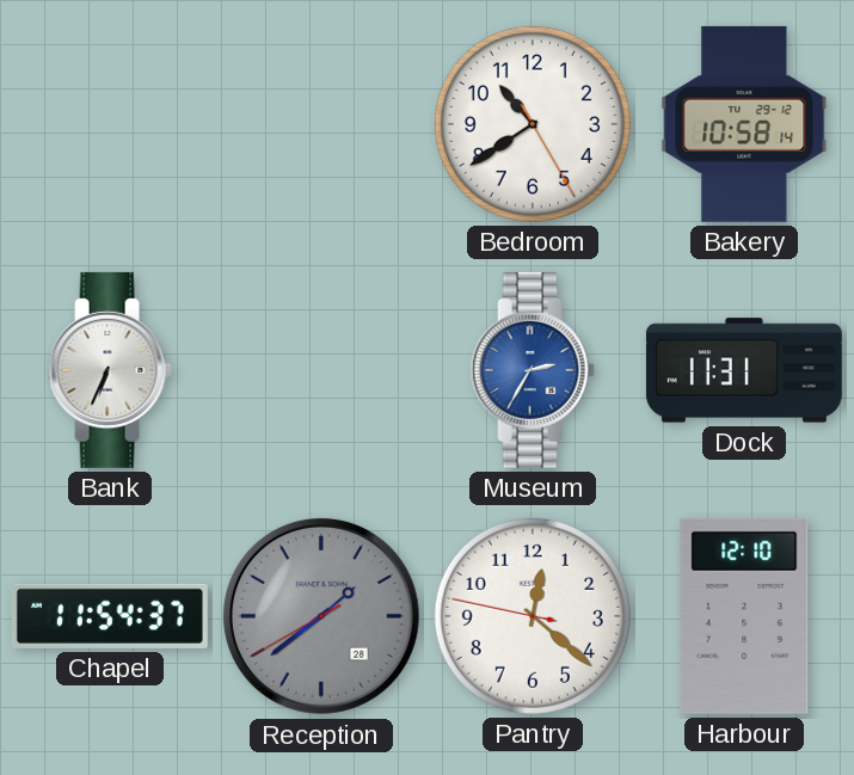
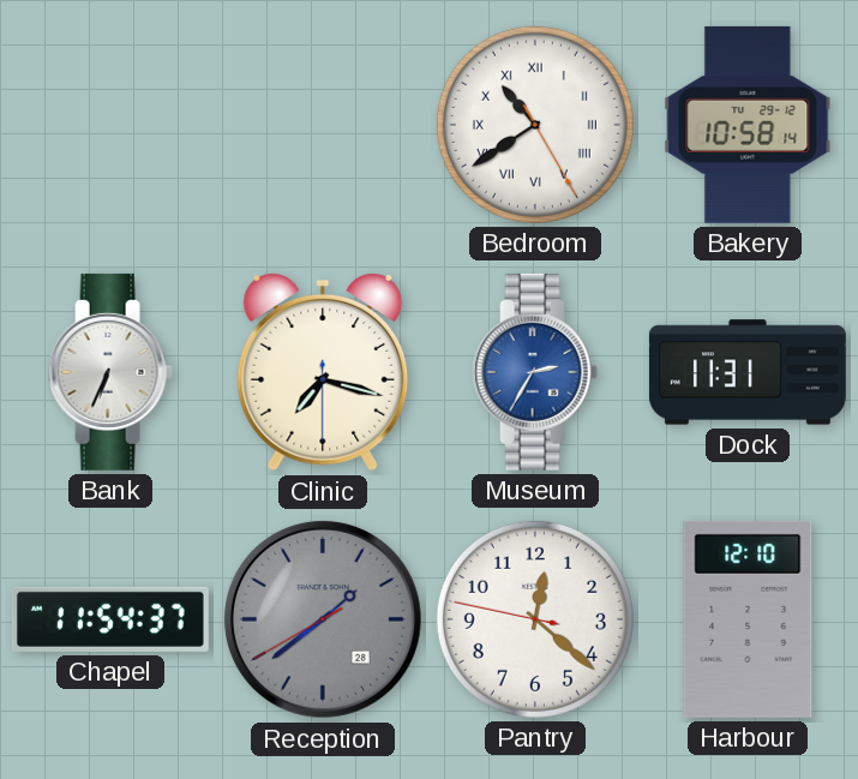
Bedroom numerals: Arabic -> Roman (535, 125)
Clinic: none -> 7:17 (323, 372)
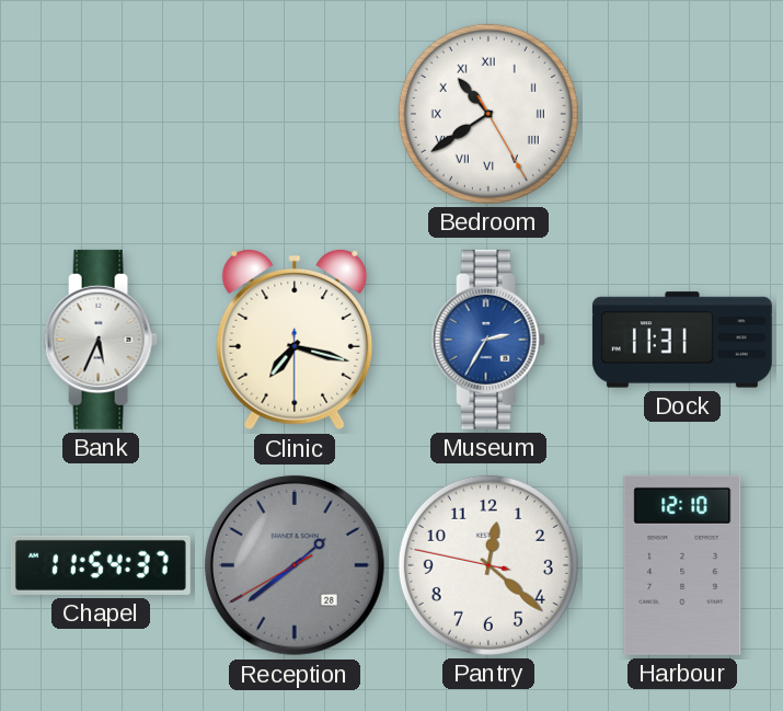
Bakery: 10:58 -> none (748, 125)
Bank: 6:34 -> 5:34 (101, 340)
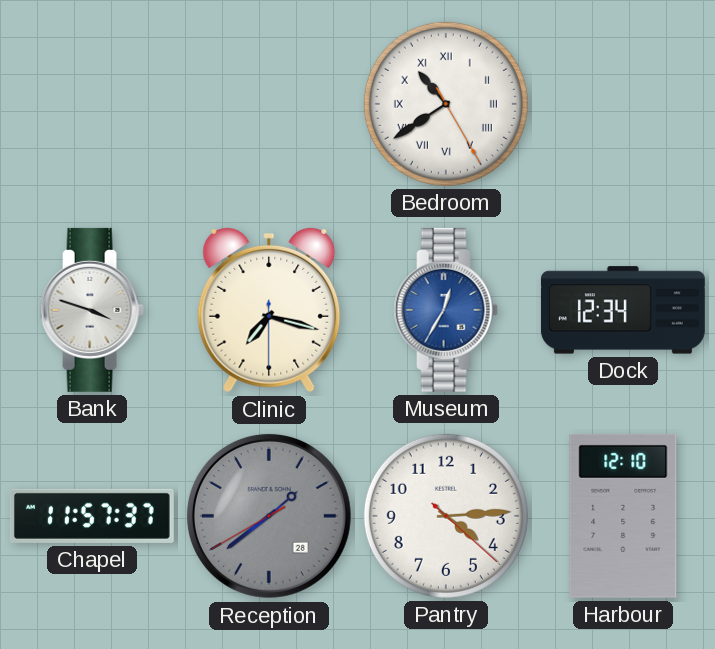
Bank: 5:34 -> 3:48 (92, 310)
Museum: 2:35 -> 12:35 (446, 310)
Dock: 11:31 -> 12:34 (623, 310)
Chapel: 11:54 -> 11:57 (92, 516)
Pantry: 12:21 -> 4:14 (446, 516)
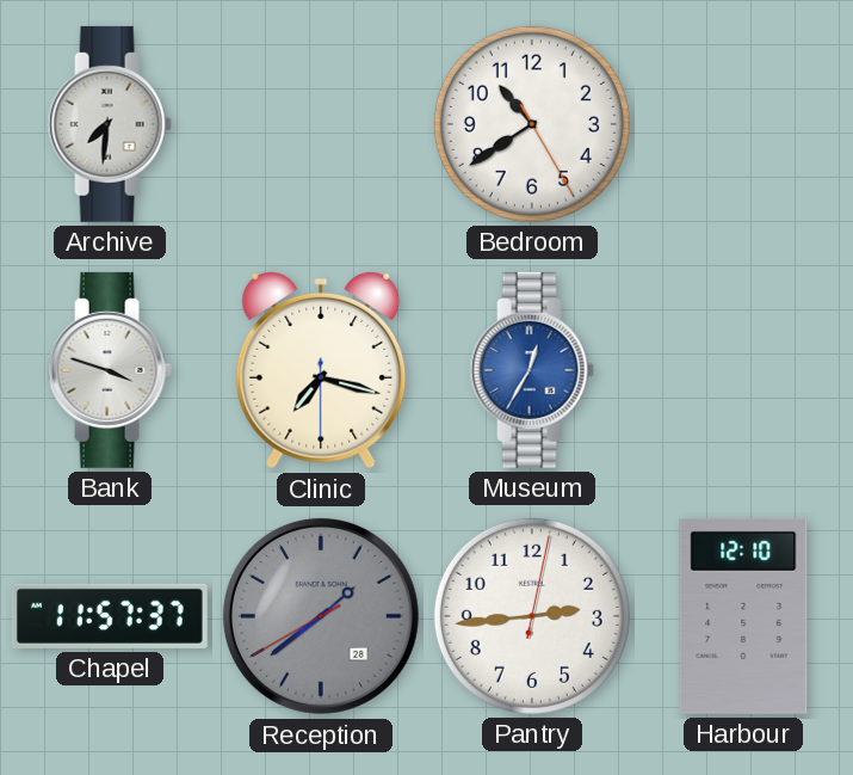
Archive: none -> 7:31 (110, 124)
Bedroom numerals: Roman -> Arabic (532, 124)
Dock: 12:34 -> none (623, 310)
Pantry: 4:14 -> 2:44 (532, 616)
